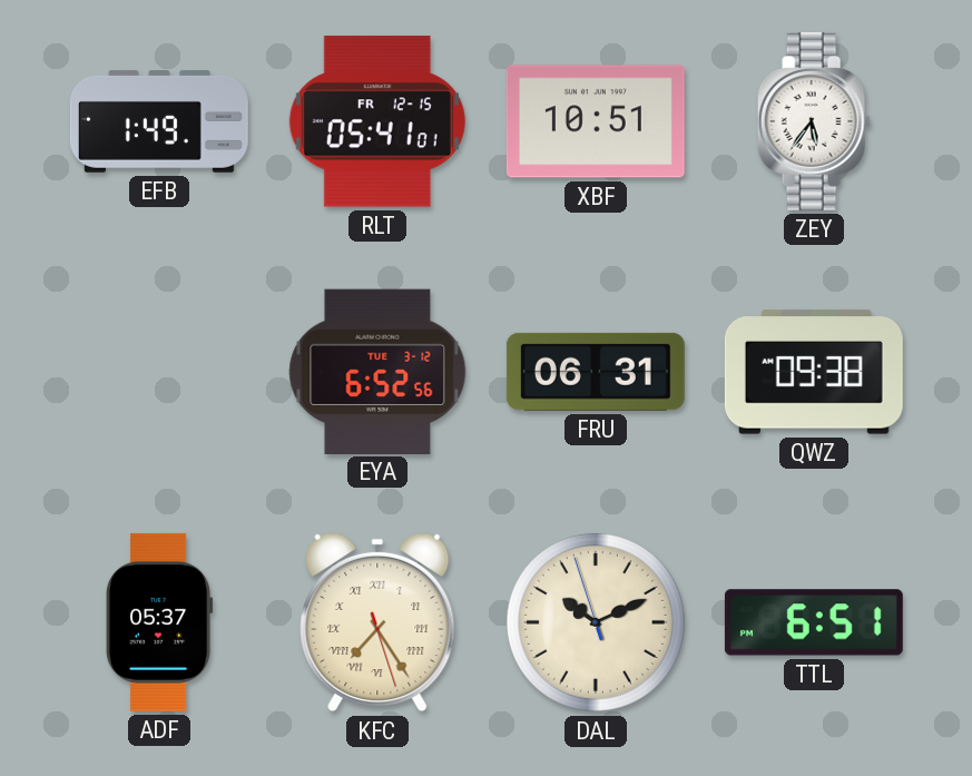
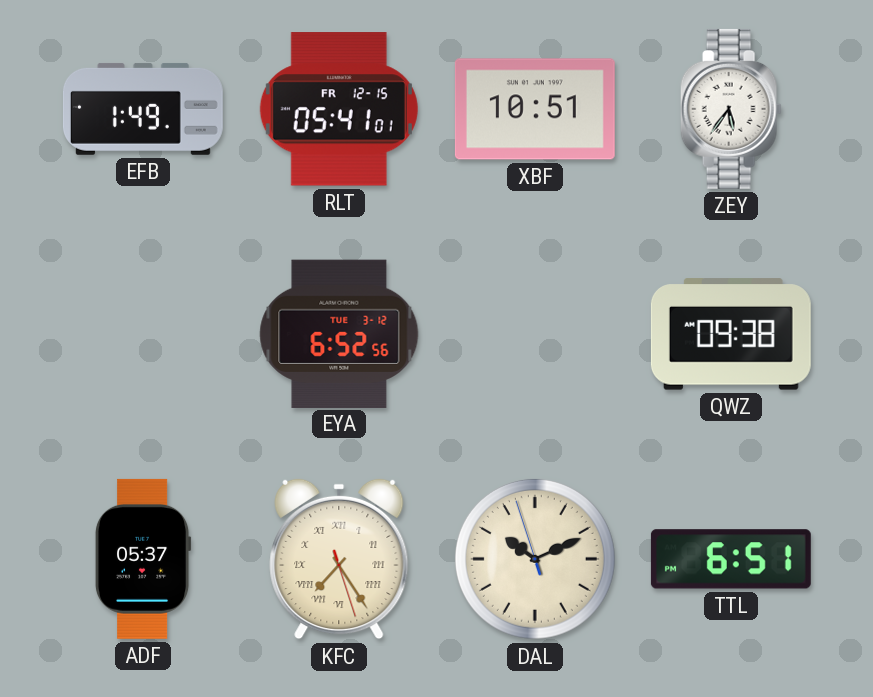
FRU: 06:31 -> none (596, 372)
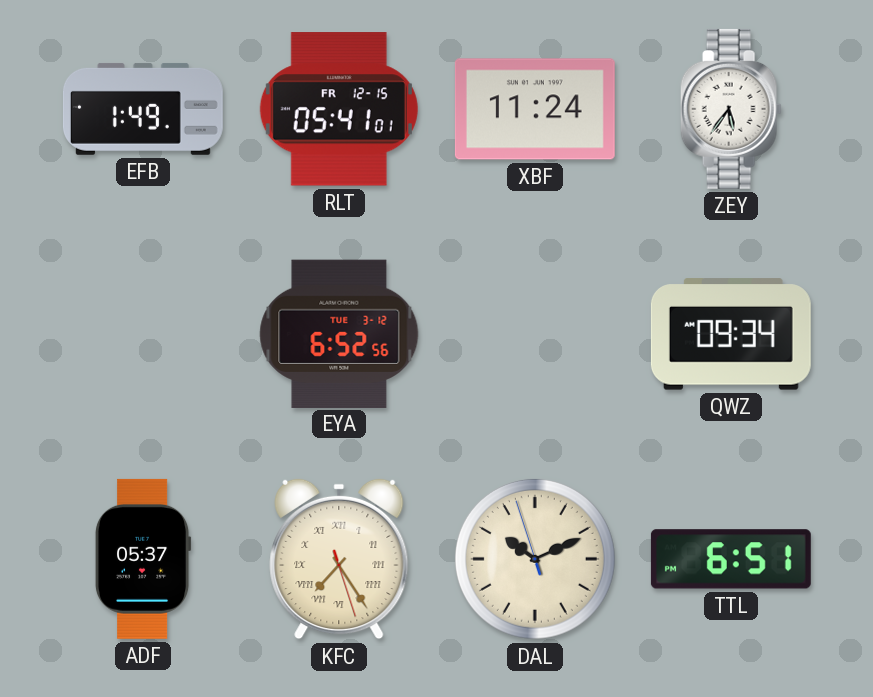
XBF: 10:51 -> 11:24 (535, 109)
QWZ: 09:38 -> 09:34 (731, 334)
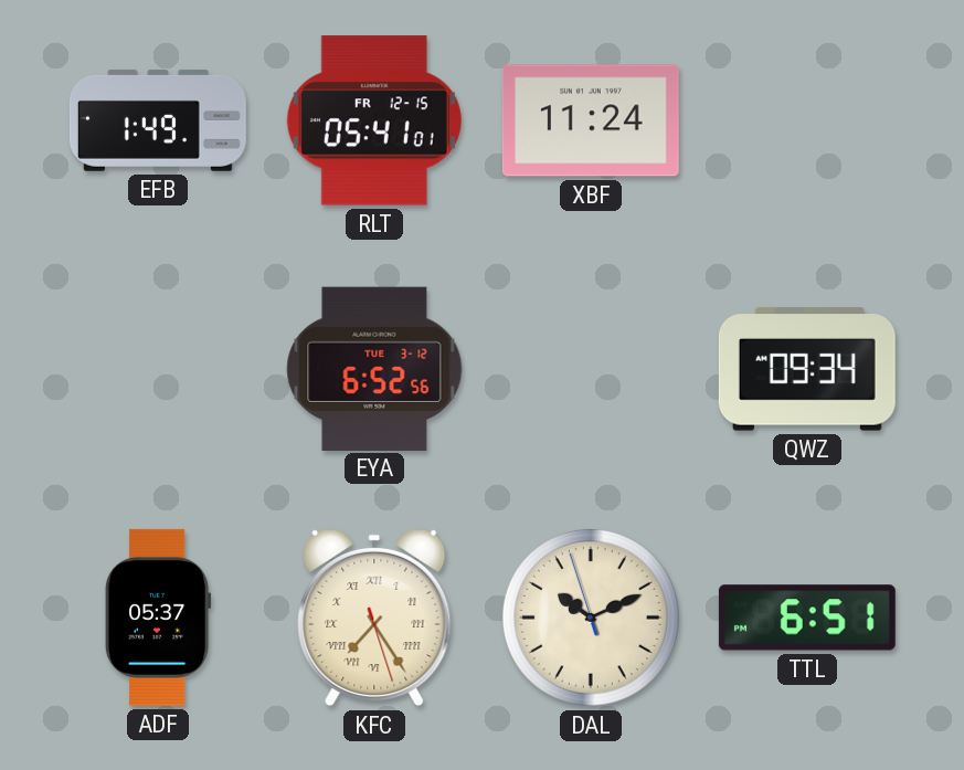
ZEY: 5:36 -> none (731, 109)
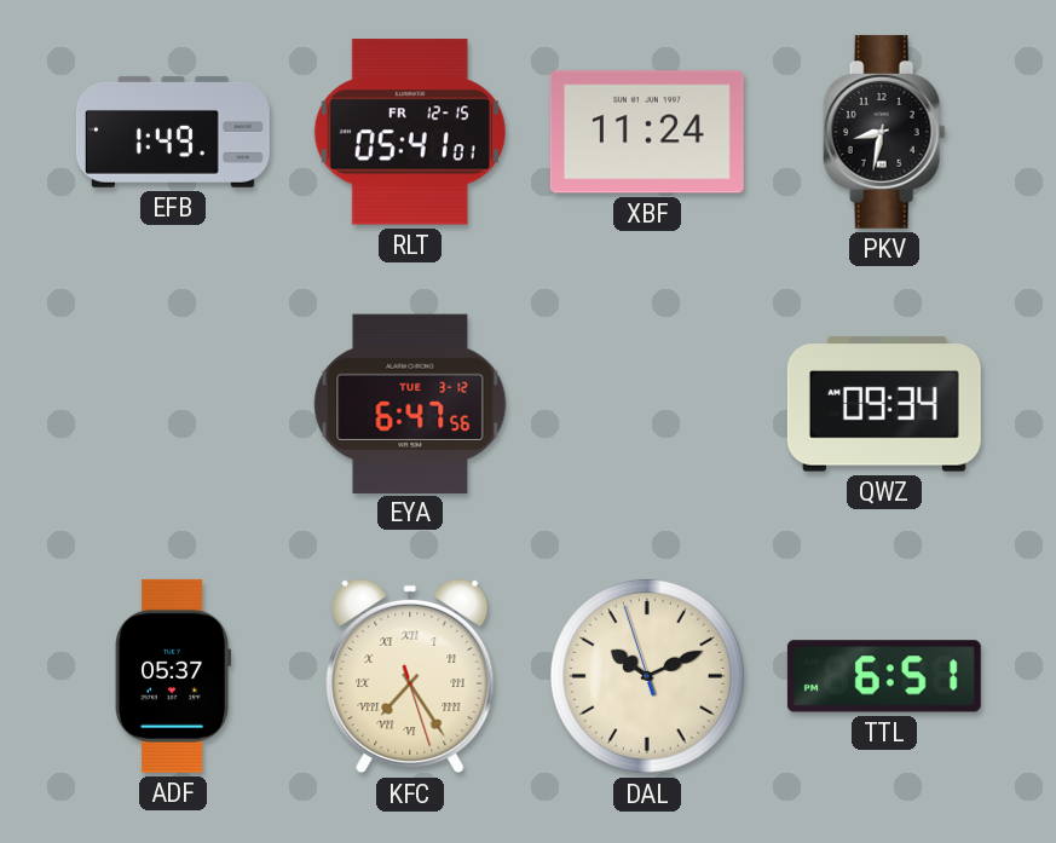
PKV: none -> 8:32 (884, 132)
EYA: 6:52 -> 6:47 (410, 403)
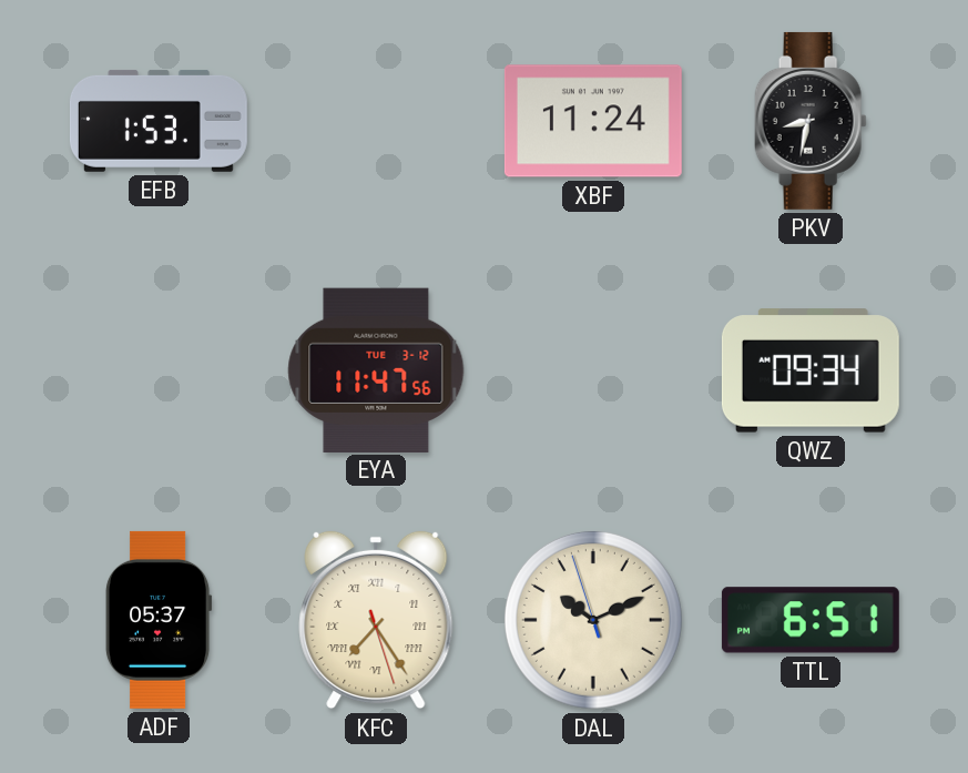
EFB: 1:49 -> 1:53 (159, 121)
RLT: 05:41 -> none (410, 132)
EYA: 6:47 -> 11:47 (376, 369)
